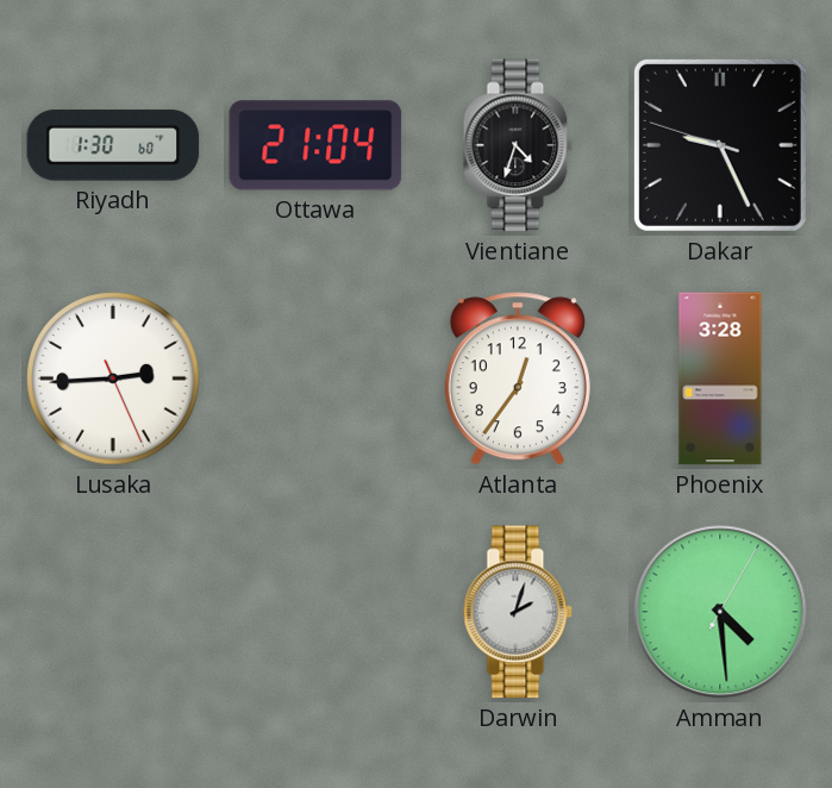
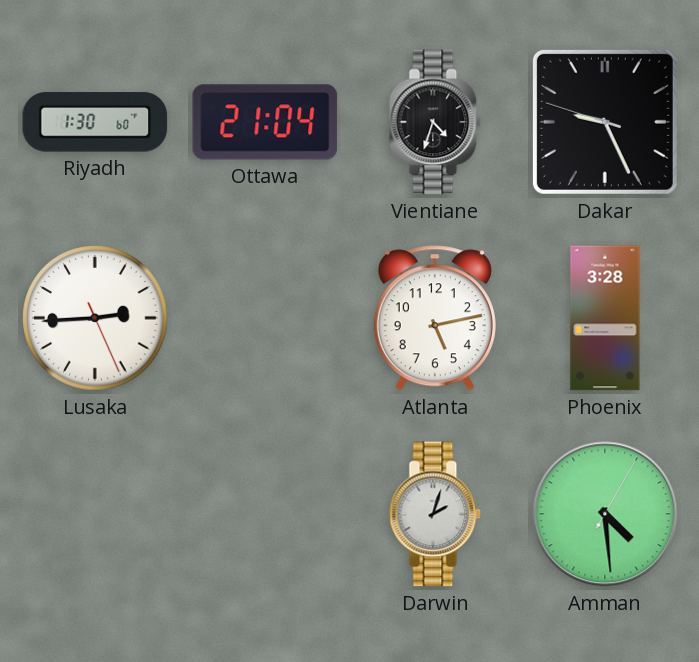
Atlanta: 12:36 -> 5:13 (435, 318)
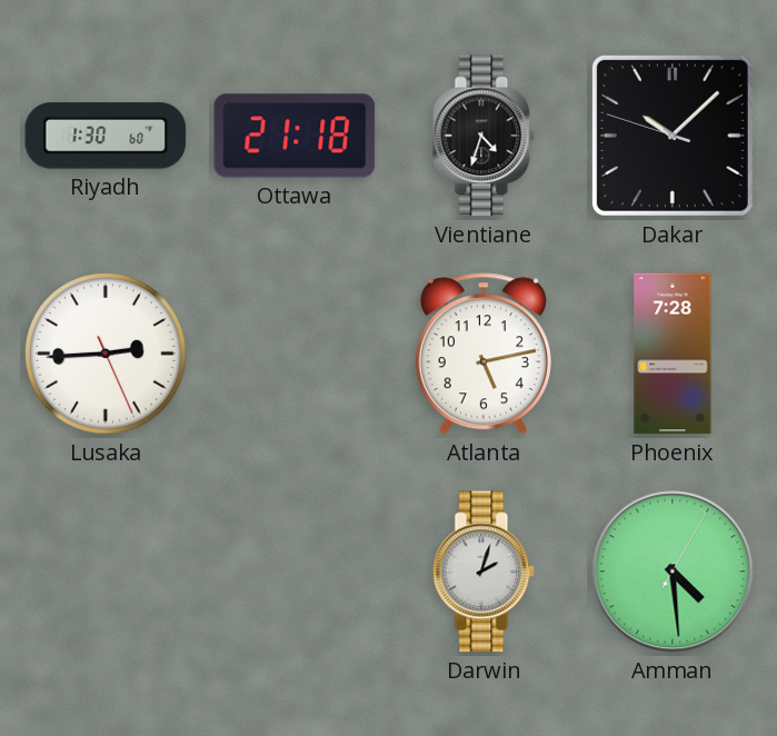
Ottawa: 21:04 -> 21:18 (295, 136)
Dakar: 9:25 -> 10:07 (673, 136)
Phoenix: 3:28 -> 7:28 (673, 354)
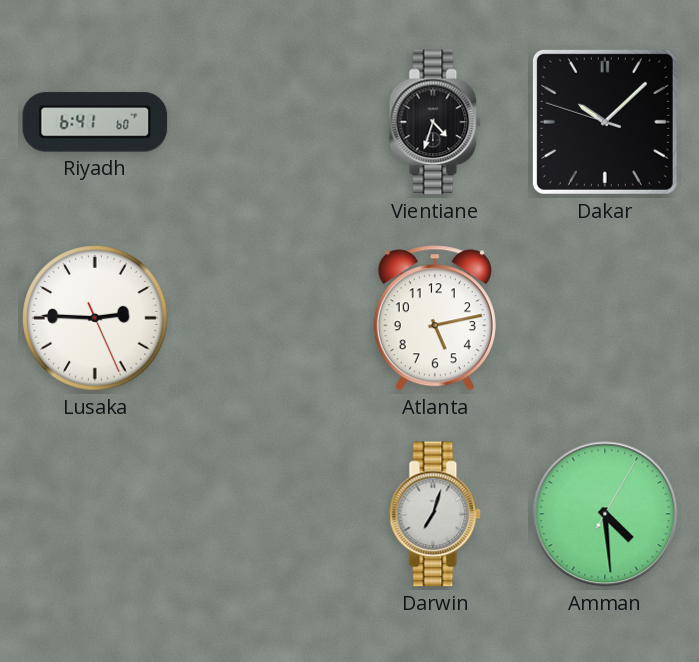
Riyadh: 1:30 -> 6:41 (95, 122)
Ottawa: 21:18 -> none (295, 136)
Lusaka: 2:44 -> 2:45 (95, 318)
Phoenix: 7:28 -> none (673, 354)
Darwin: 2:03 -> 7:03 (435, 514)
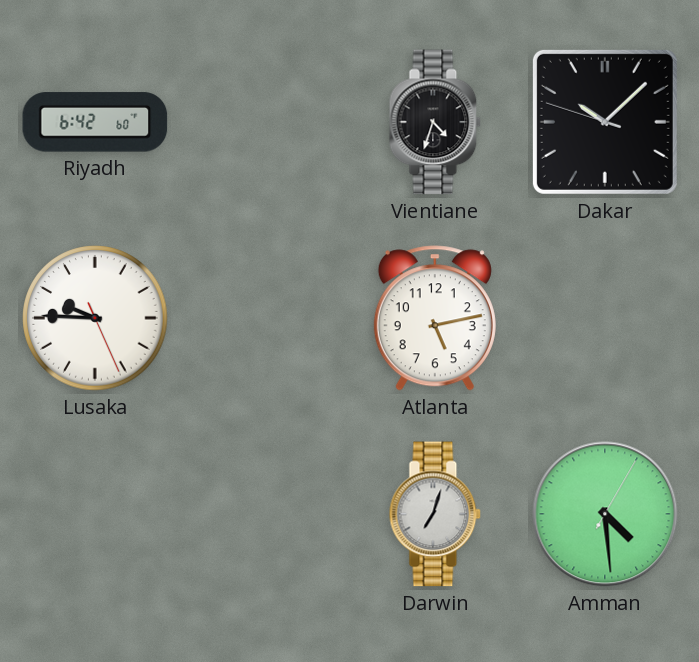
Riyadh: 6:41 -> 6:42 (95, 122)
Lusaka: 2:45 -> 9:45 (95, 318)
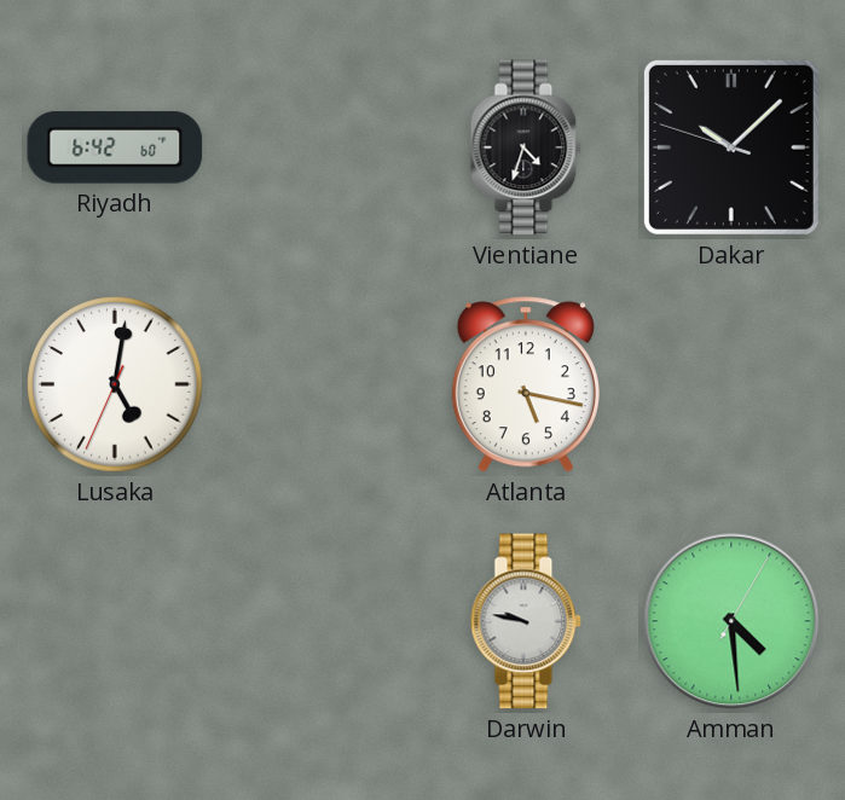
Lusaka: 9:45 -> 5:01 (115, 384)
Atlanta: 5:13 -> 5:17 (526, 384)
Darwin: 7:03 -> 9:47 (526, 621)
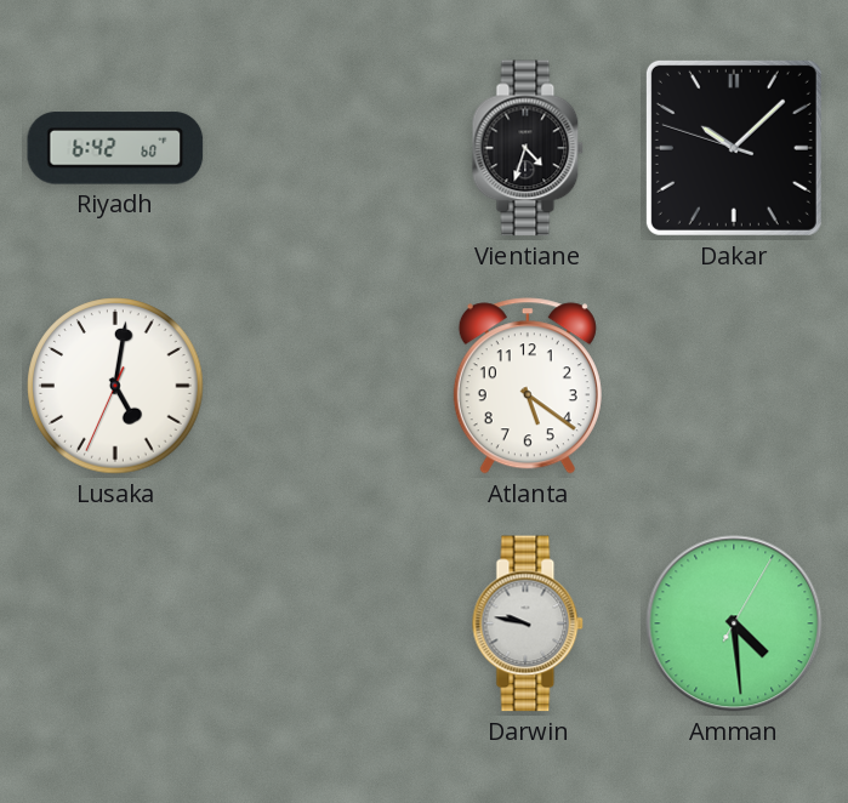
Atlanta: 5:17 -> 5:21 (528, 386)
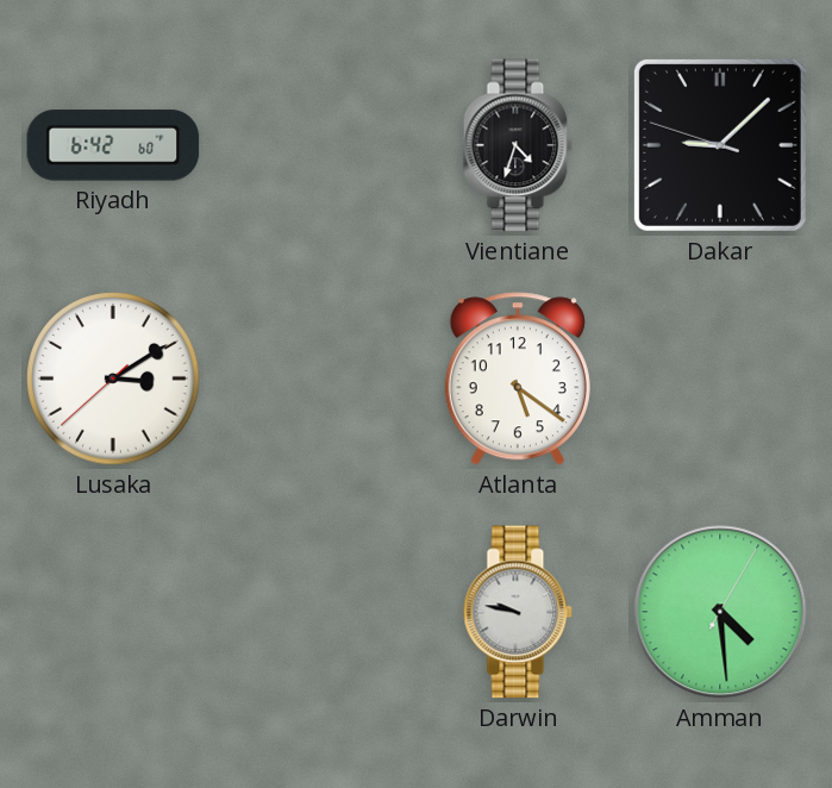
Dakar: 10:07 -> 9:07 (720, 145)
Lusaka: 5:01 -> 3:09 (113, 379)
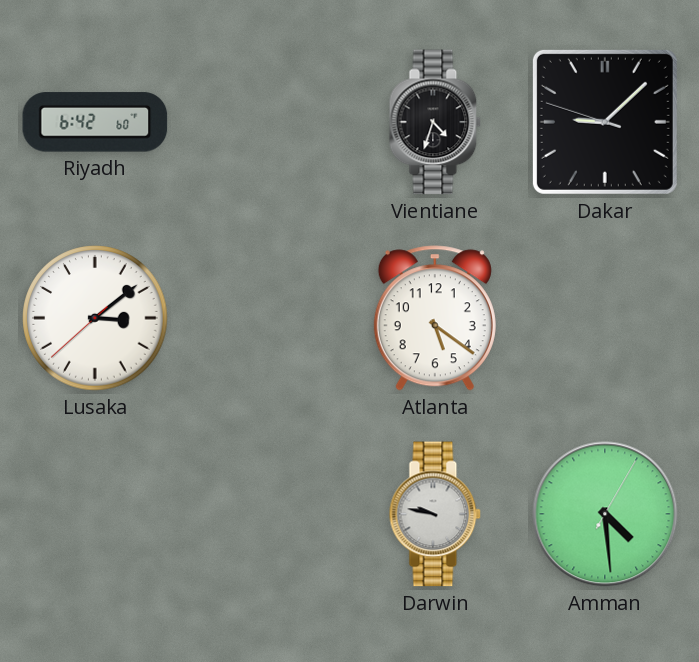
Lusaka: 3:09 -> 3:08 (95, 318)
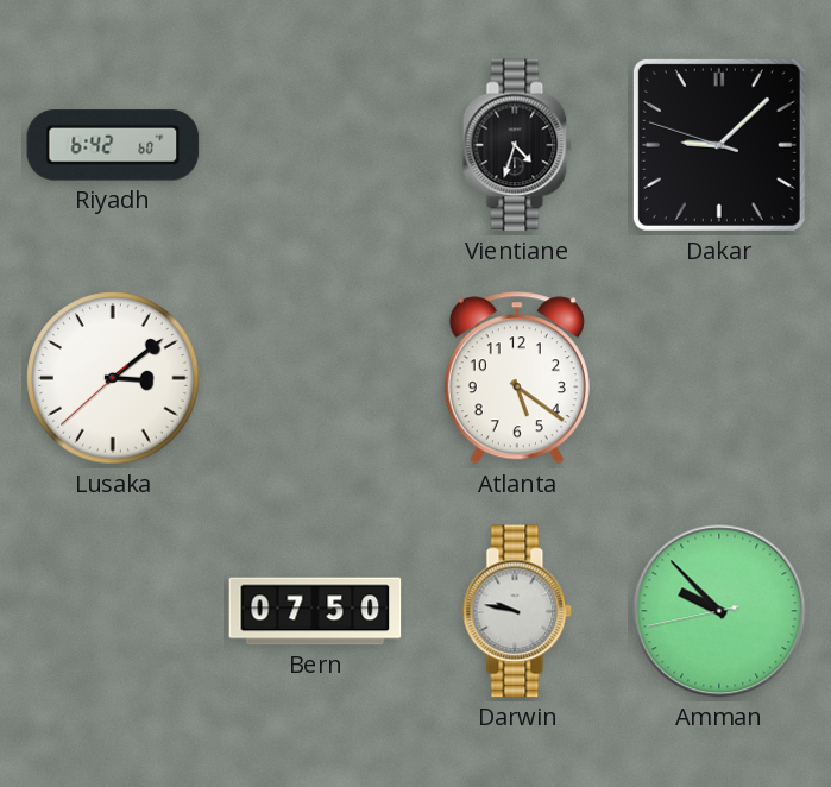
Bern: none -> 07:50 (315, 611)
Amman: 4:29 -> 9:52 (719, 611)
